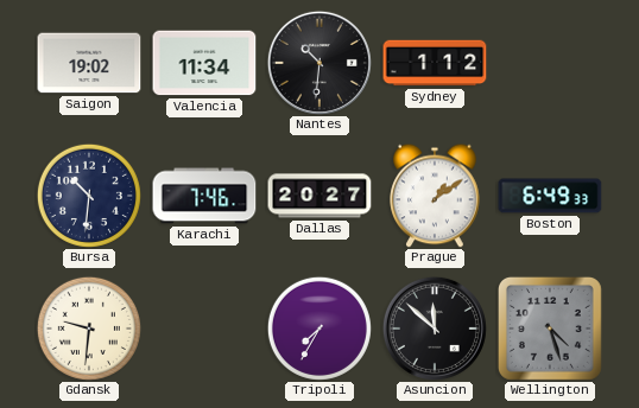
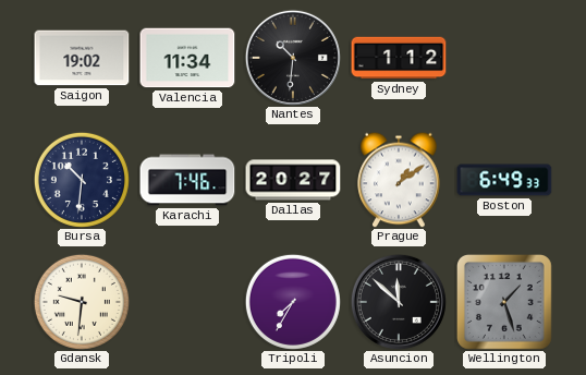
Wellington: 4:27 -> 1:27 (504, 302)
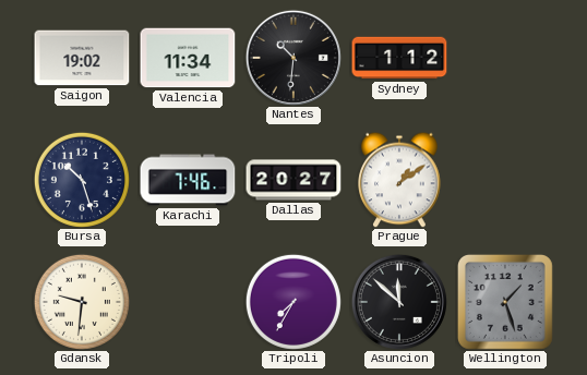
Bursa: 10:31 -> 10:27 (82, 180)
Boston: 6:49 -> none (504, 180)
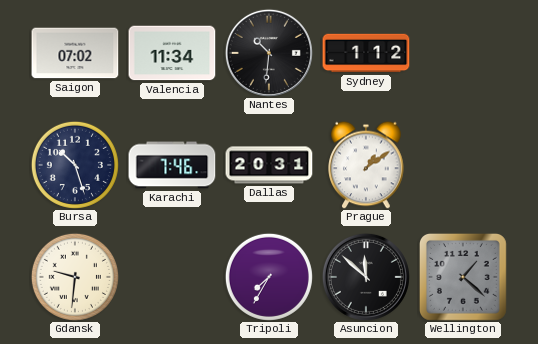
Saigon: 19:02 -> 07:02 (75, 53)
Dallas: 20:27 -> 20:31 (269, 165)
Wellington: 1:27 -> 1:22 (463, 277)
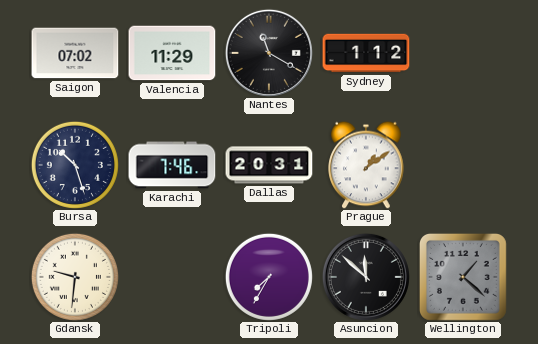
Valencia: 11:34 -> 11:29 (172, 53)
Nantes: 10:31 -> 11:20 (269, 53)
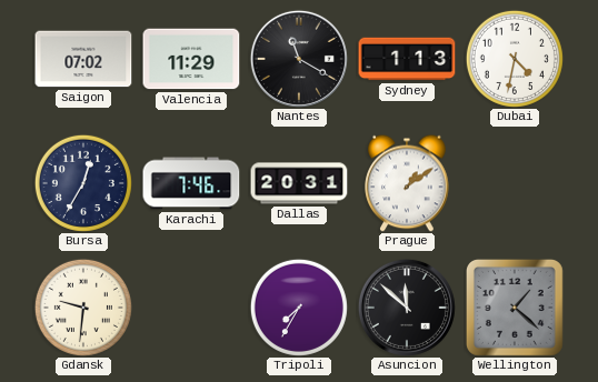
Sydney: 1:12 -> 1:13 (407, 59)
Dubai: none -> 4:32 (515, 59)
Bursa: 10:27 -> 12:35 (83, 183)
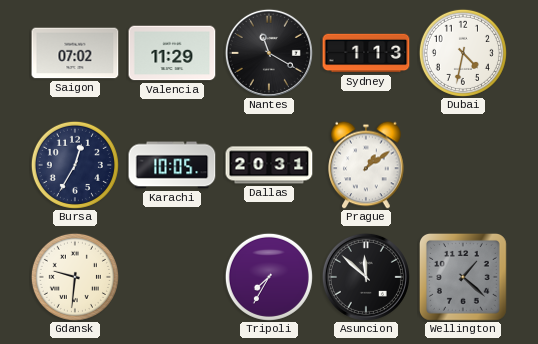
Karachi: 7:46 -> 10:05 (172, 165)
